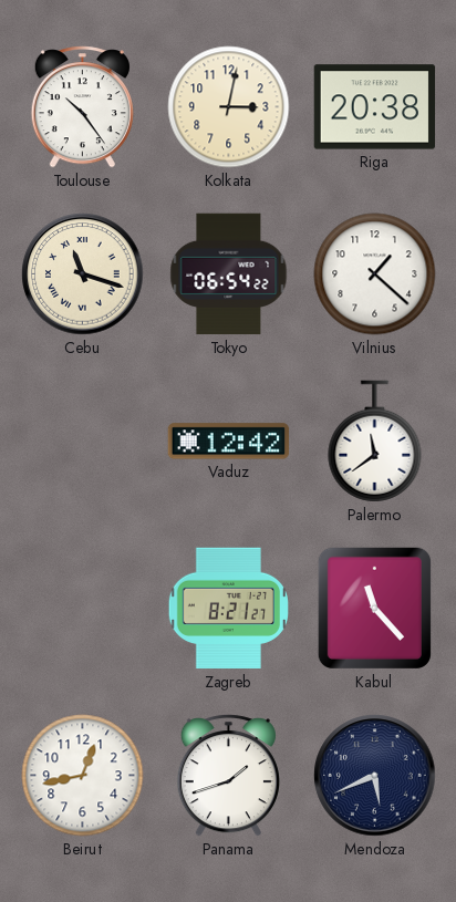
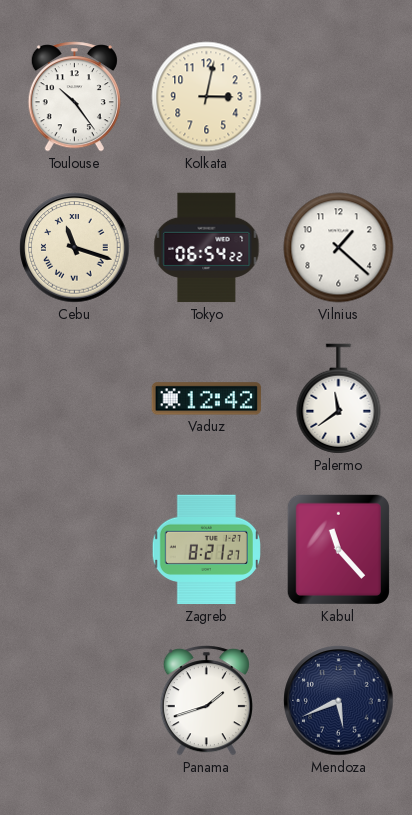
Riga: 20:38 -> none (375, 107)
Beirut: 12:43 -> none (83, 776)
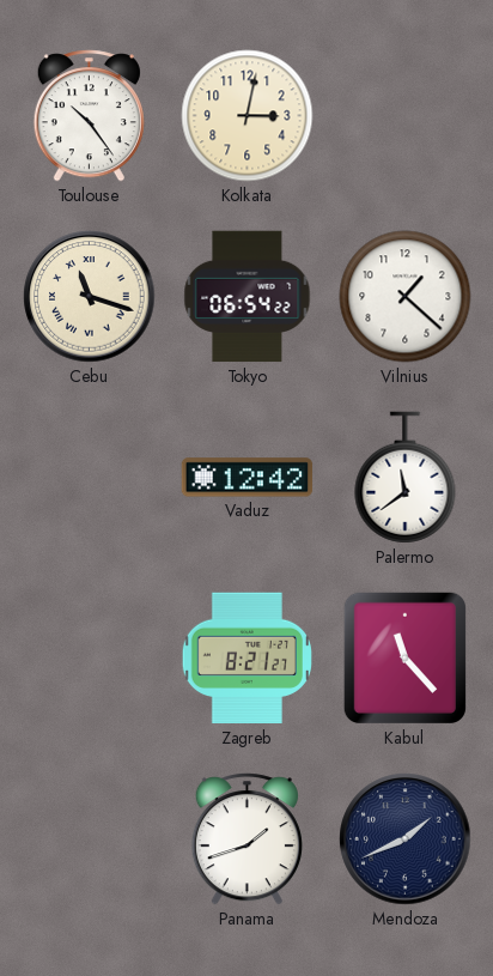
Mendoza: 5:41 -> 1:41 (406, 839)
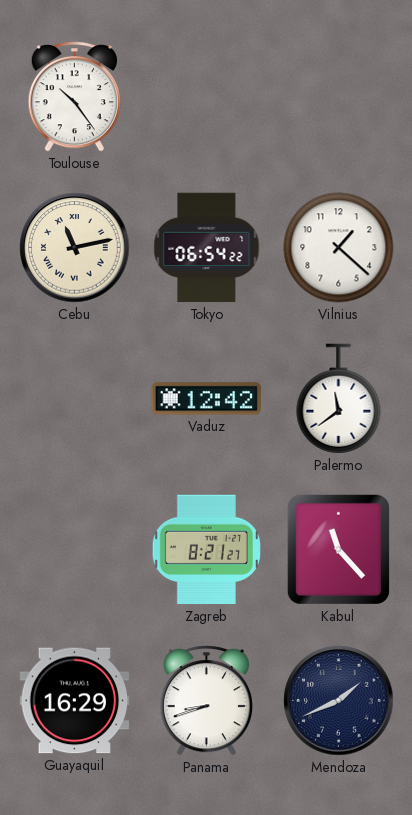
Kolkata: 3:02 -> none (248, 116)
Cebu: 11:18 -> 11:13 (75, 248)
Guayaquil: none -> 16:29 (75, 701)
Panama: 1:42 -> 8:42 (206, 701)
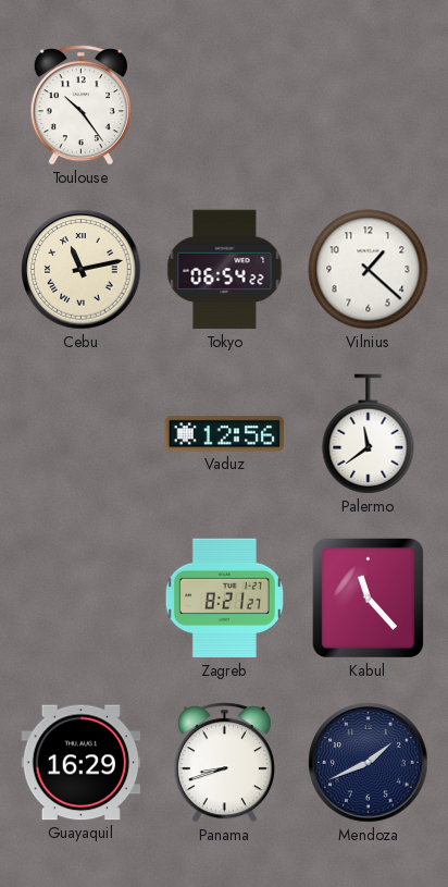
Vaduz: 12:42 -> 12:56 (225, 434)
